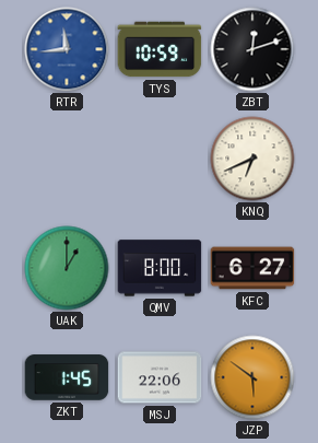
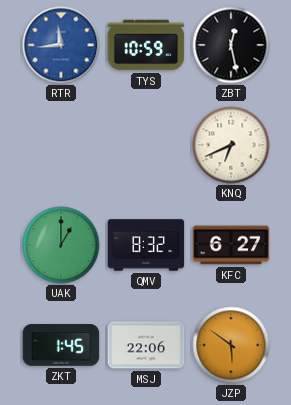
ZBT: 12:12 -> 12:28 (231, 45)
QMV: 8:00 -> 8:32 (146, 245)
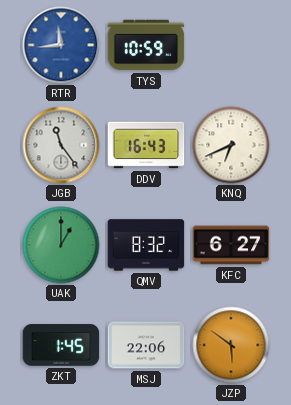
ZBT: 12:28 -> none (231, 45)
JGB: none -> 11:24 (61, 145)
DDV: none -> 16:43 (146, 145)
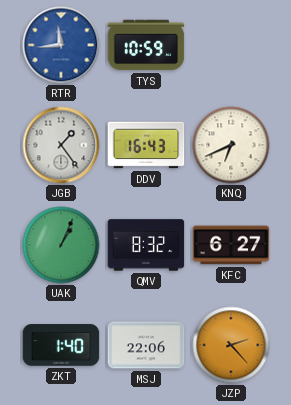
JGB: 11:24 -> 1:24 (61, 145)
UAK: 1:00 -> 1:04 (61, 245)
ZKT: 1:45 -> 1:40 (61, 345)
JZP: 5:51 -> 2:23 (231, 345)
